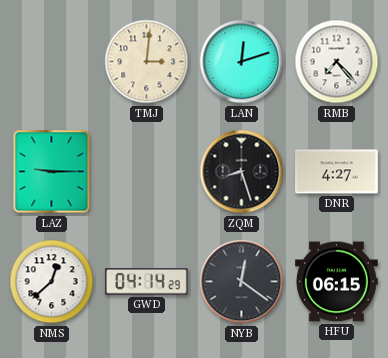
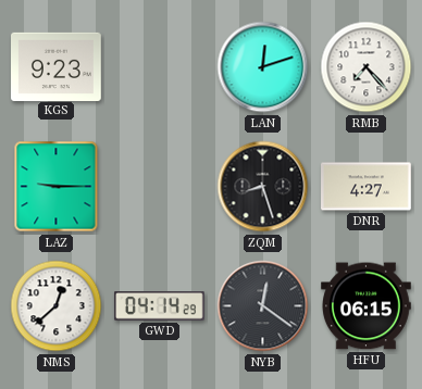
KGS: none -> 9:23 (57, 66)
TMJ: 3:01 -> none (147, 62)
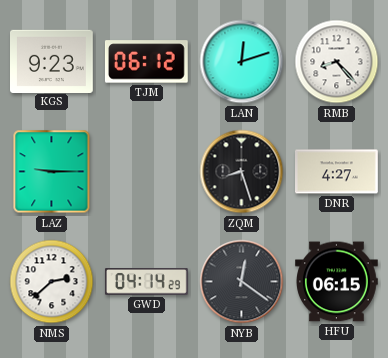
TJM: none -> 06:12 (146, 62)
RMB: 7:23 -> 8:23 (337, 62)
NMS: 12:38 -> 2:38 (52, 282)
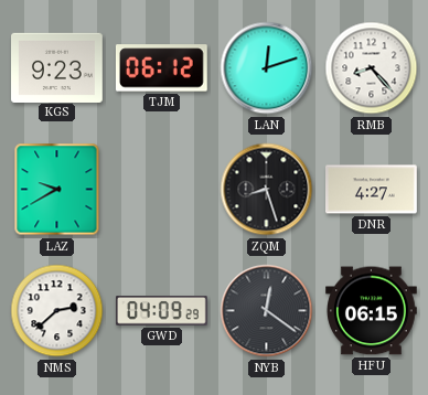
LAZ: 9:15 -> 9:40 (57, 190)
GWD: 04:14 -> 04:09 (162, 311)
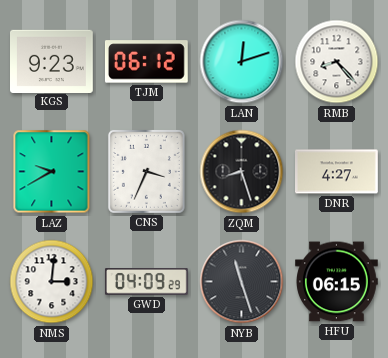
CNS: none -> 3:34 (146, 171)
NMS: 2:38 -> 3:01 (52, 282)
NYB: 12:21 -> 11:27 (242, 282)
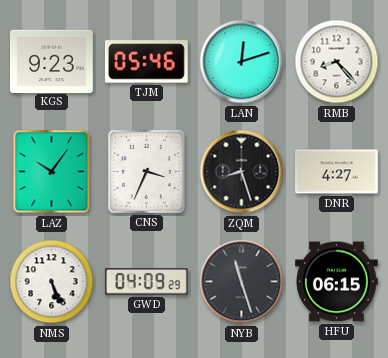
TJM: 06:12 -> 05:46 (146, 62)
LAZ: 9:40 -> 10:06 (52, 172)
NMS: 3:01 -> 5:26 (52, 282)
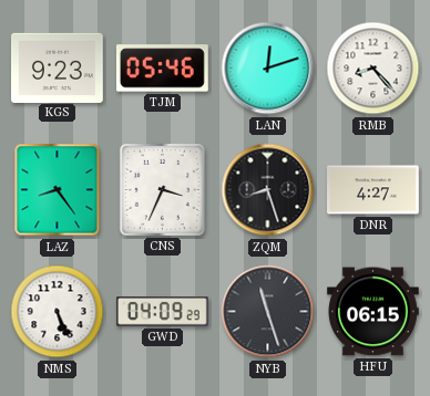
LAZ: 10:06 -> 8:24 (58, 190)
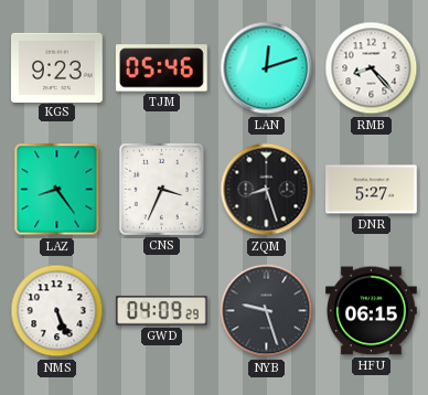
DNR: 4:27 -> 5:27 (372, 190)
NYB: 11:27 -> 9:27 (267, 311)
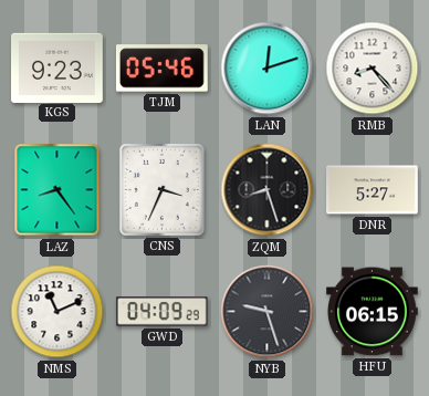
NMS: 5:26 -> 11:11 (57, 312)
